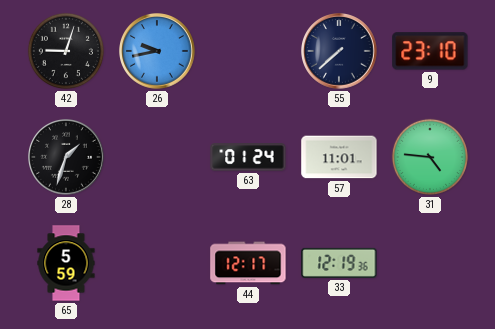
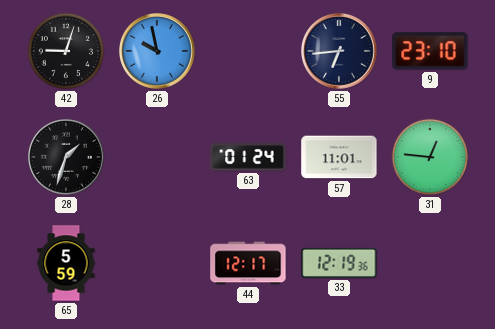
26: 9:43 -> 9:58 (158, 52)
55: 7:38 -> 6:44 (340, 52)
31: 4:46 -> 12:46 (430, 157)
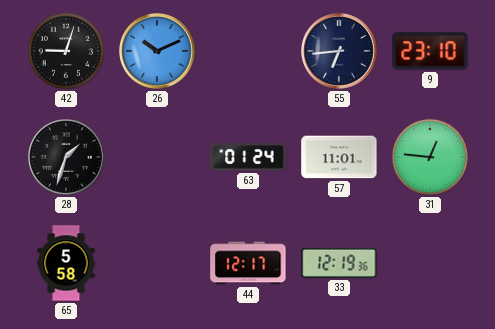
26: 9:58 -> 10:11 (158, 52)
65: 5:59 -> 5:58 (66, 263)
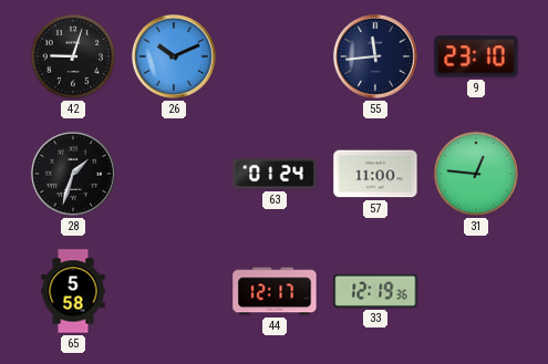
55: 6:44 -> 11:44 (376, 58)
57: 11:01 -> 11:00 (375, 174)
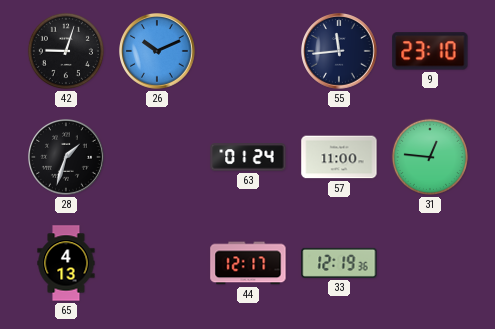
65: 5:58 -> 4:13 (66, 263)
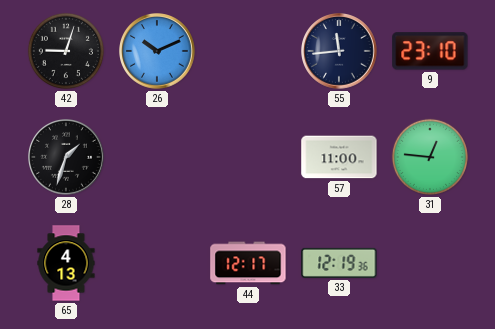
63: 01:24 -> none (248, 157)
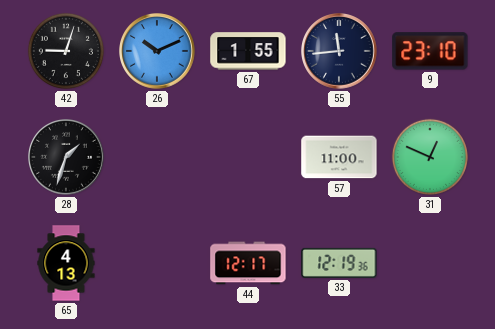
67: none -> 1:55 (248, 51)
31: 12:46 -> 12:49 (430, 157)
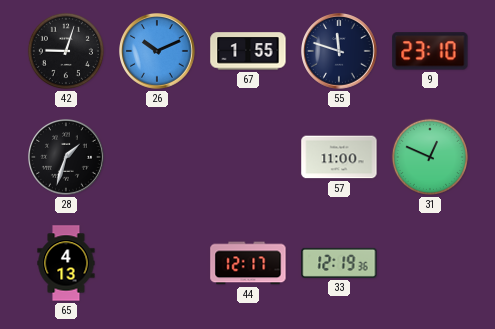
55: 11:44 -> 11:48 (340, 52)
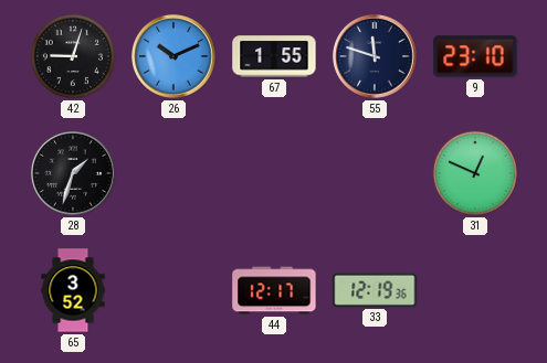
57: 11:00 -> none (339, 157)
65: 4:13 -> 3:52 (73, 290)
